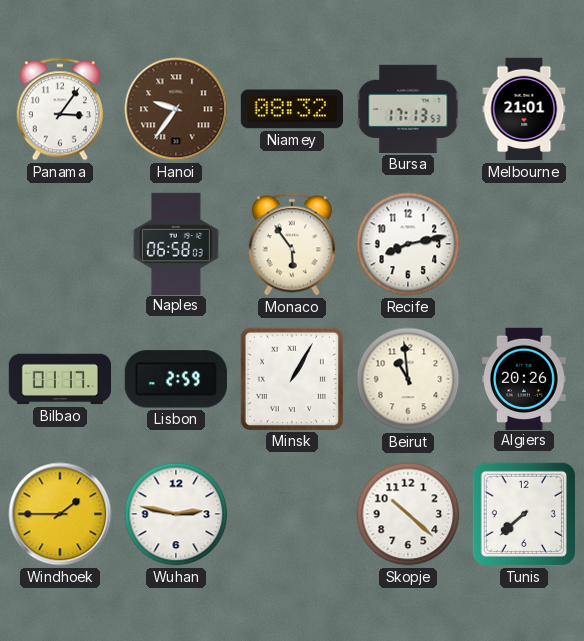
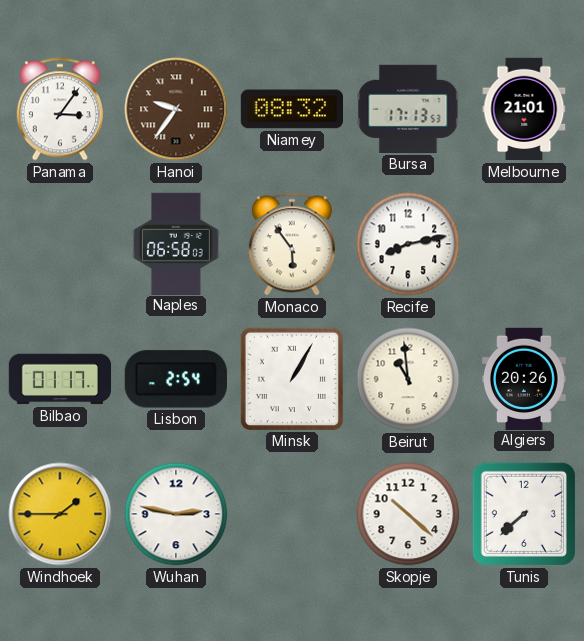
Lisbon: 2:59 -> 2:54 (176, 379)
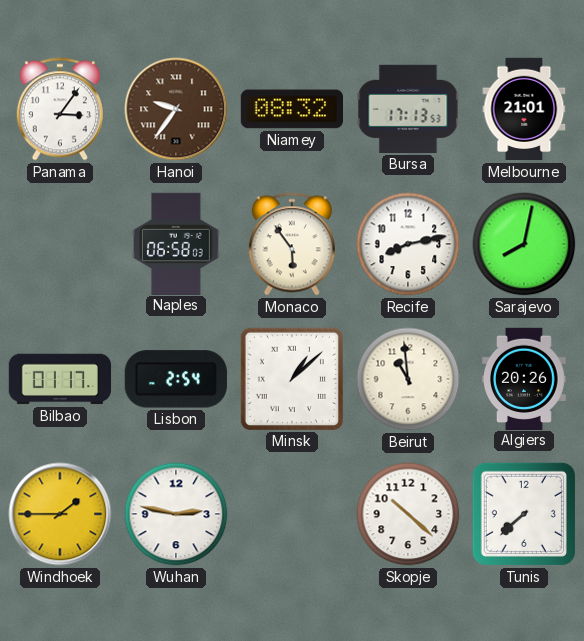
Sarajevo: none -> 8:02 (524, 244)
Minsk: 1:05 -> 1:08 (292, 379)
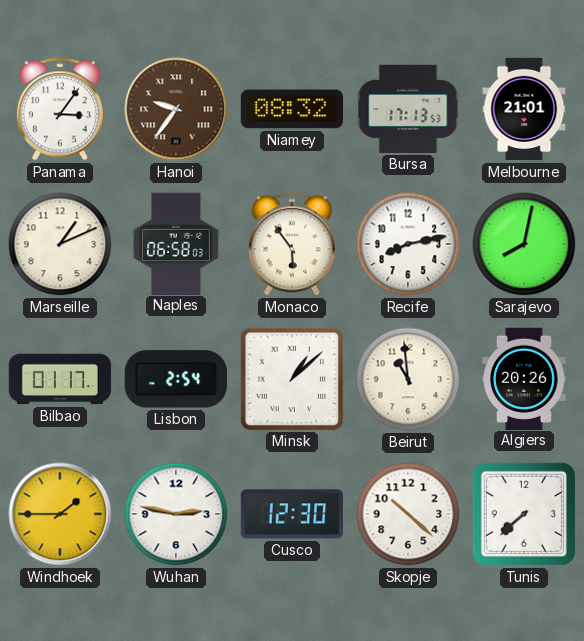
Marseille: none -> 1:11 (60, 244)
Cusco: none -> 12:30 (291, 514)
